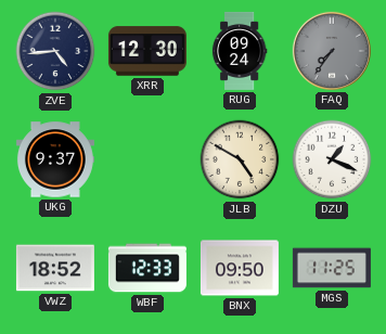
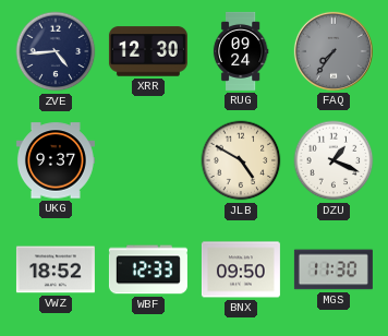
MGS: 11:25 -> 11:30 (334, 269)
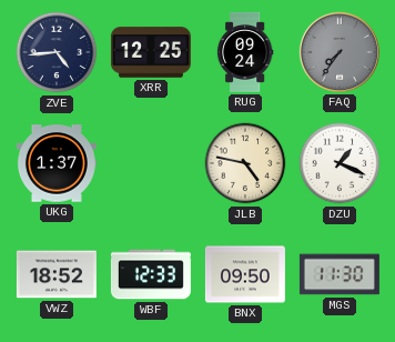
XRR: 12:30 -> 12:25 (151, 52)
UKG: 9:37 -> 1:37 (57, 163)
JLB: 4:50 -> 4:47 (245, 163)
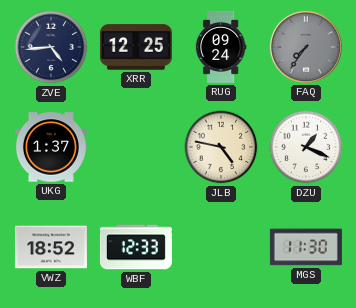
BNX: 09:50 -> none (245, 274)
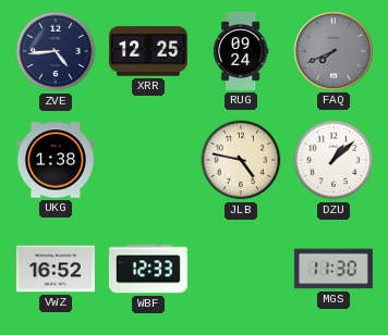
FAQ: 7:36 -> 7:41 (334, 51)
UKG: 1:37 -> 1:38 (56, 160)
DZU: 1:19 -> 1:08 (334, 160)
VWZ: 18:52 -> 16:52 (56, 269)
